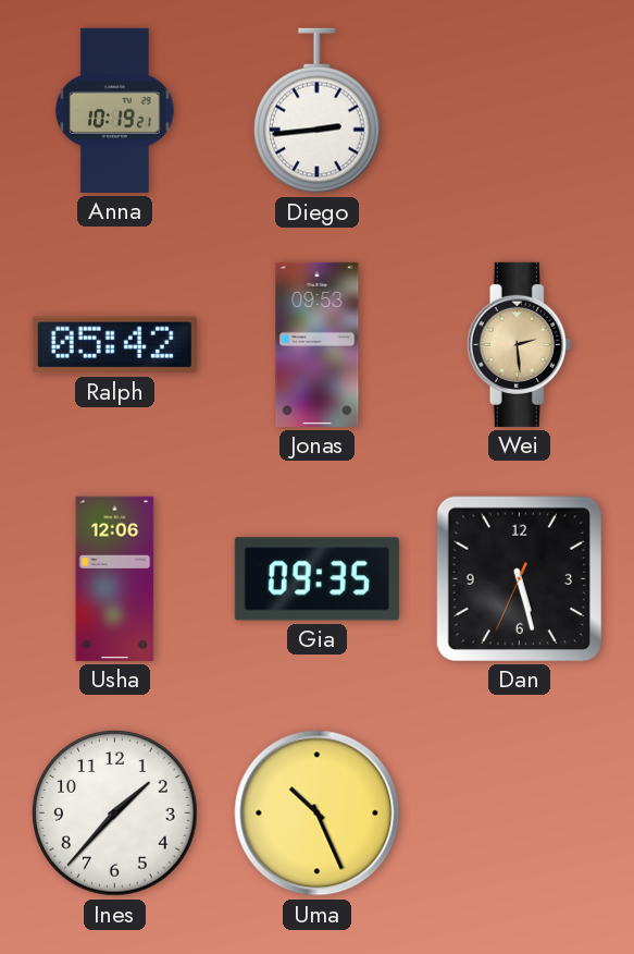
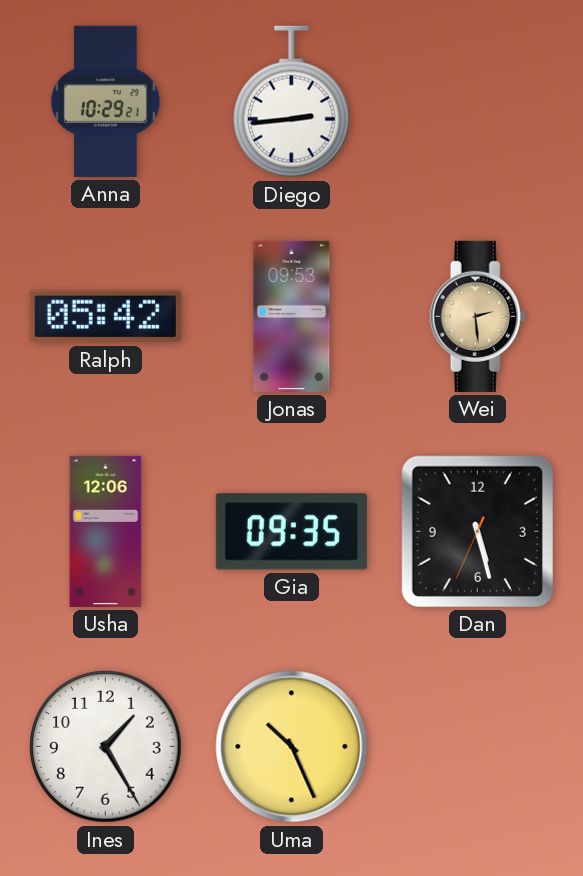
Anna: 10:19 -> 10:29 (106, 101)
Ines: 1:37 -> 1:25 (106, 747)
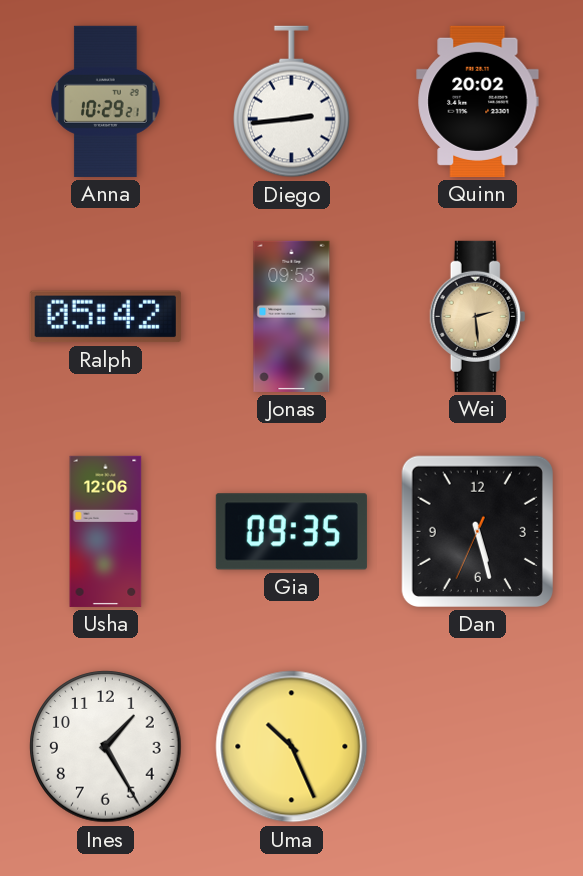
Quinn: none -> 20:02 (478, 101)
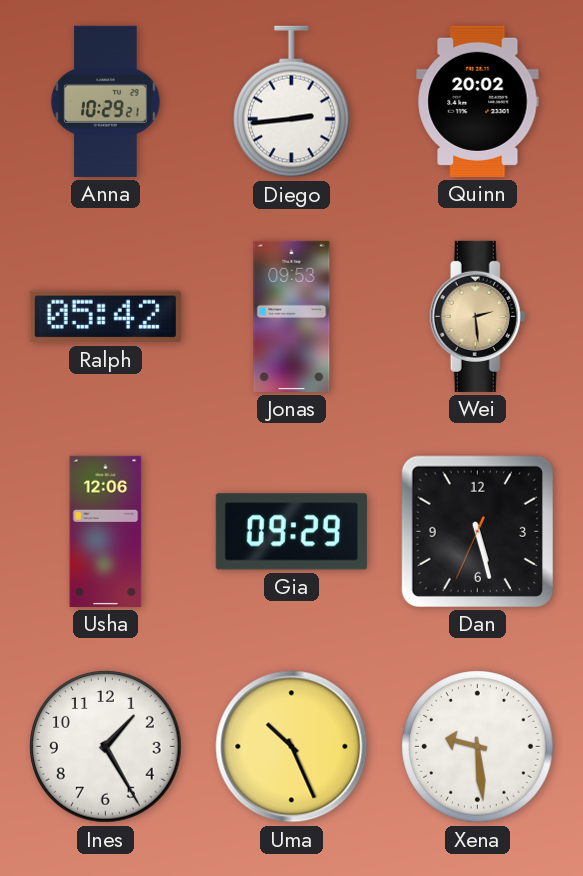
Gia: 09:35 -> 09:29 (291, 532)
Xena: none -> 9:29 (478, 747)
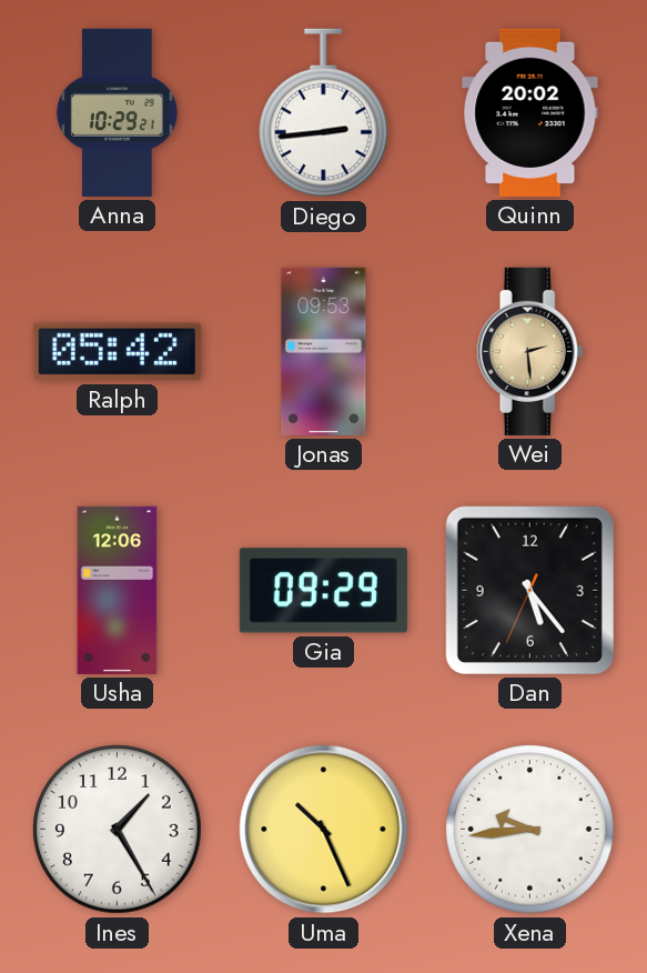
Dan: 5:27 -> 5:23 (529, 590)
Xena: 9:29 -> 9:44 (530, 830)
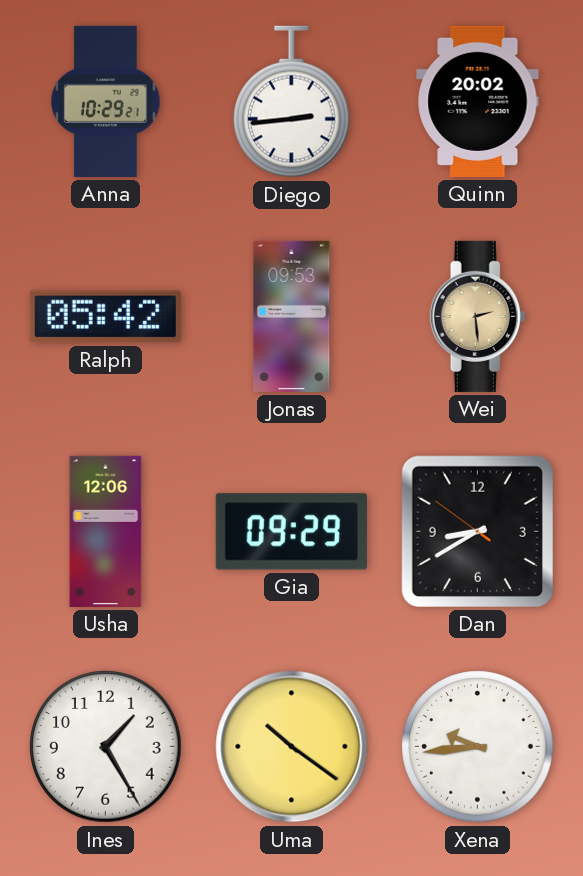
Dan: 5:23 -> 8:39 (477, 531)
Uma: 10:26 -> 10:21 (292, 747)
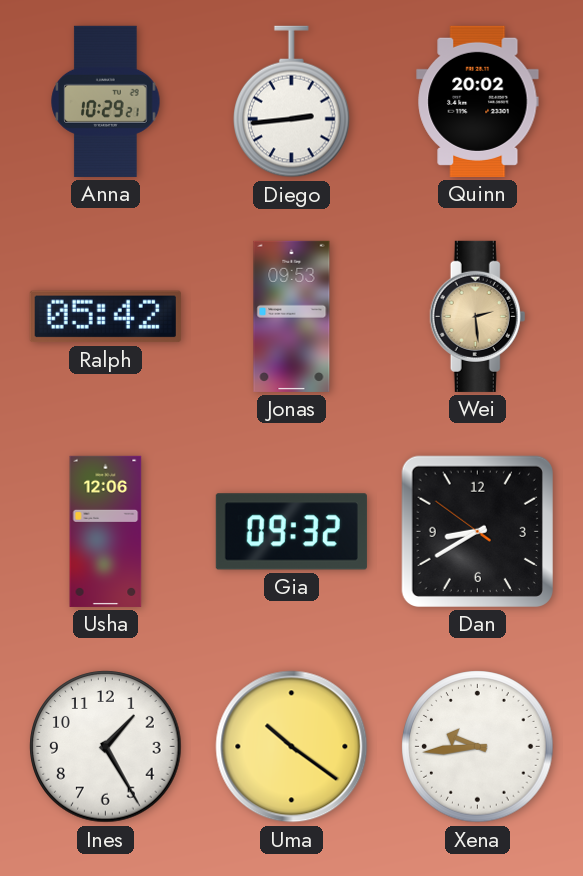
Gia: 09:29 -> 09:32 (291, 532)
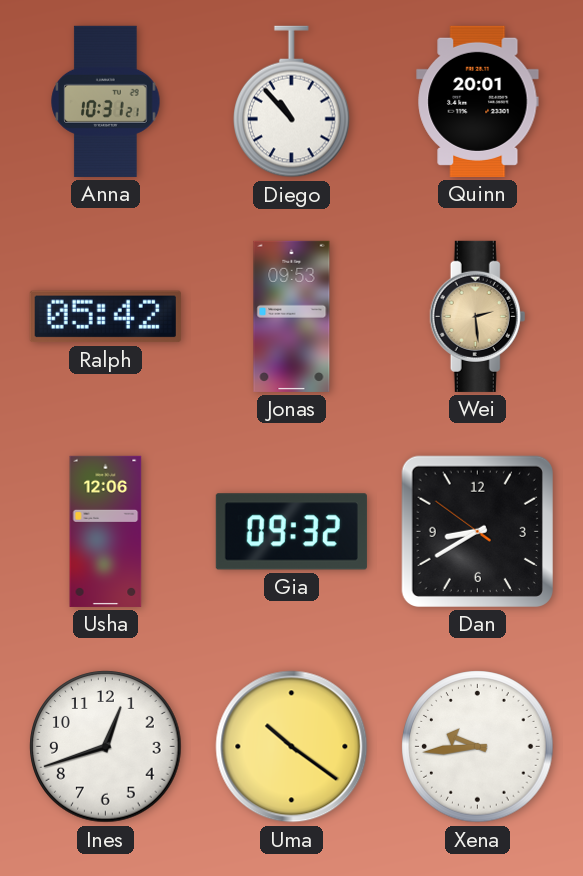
Anna: 10:29 -> 10:31 (106, 101)
Diego: 2:44 -> 10:53 (292, 102)
Quinn: 20:02 -> 20:01 (478, 101)
Ines: 1:25 -> 12:42 (106, 747)
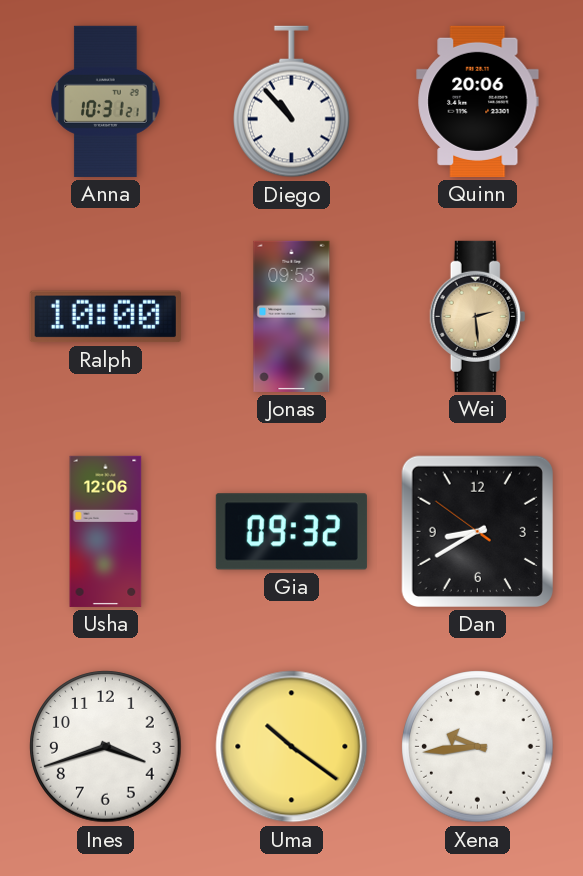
Quinn: 20:01 -> 20:06 (478, 101)
Ralph: 05:42 -> 10:00 (105, 317)
Ines: 12:42 -> 3:42 (106, 747)
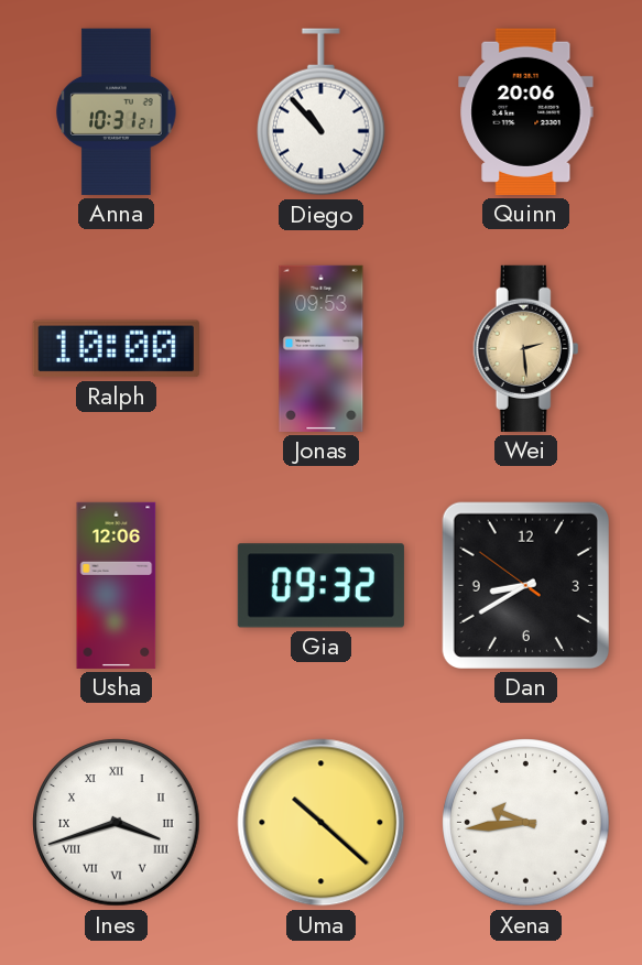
Ines numerals: Arabic -> Roman (117, 823)
Uma: 10:21 -> 10:22 (322, 823)
